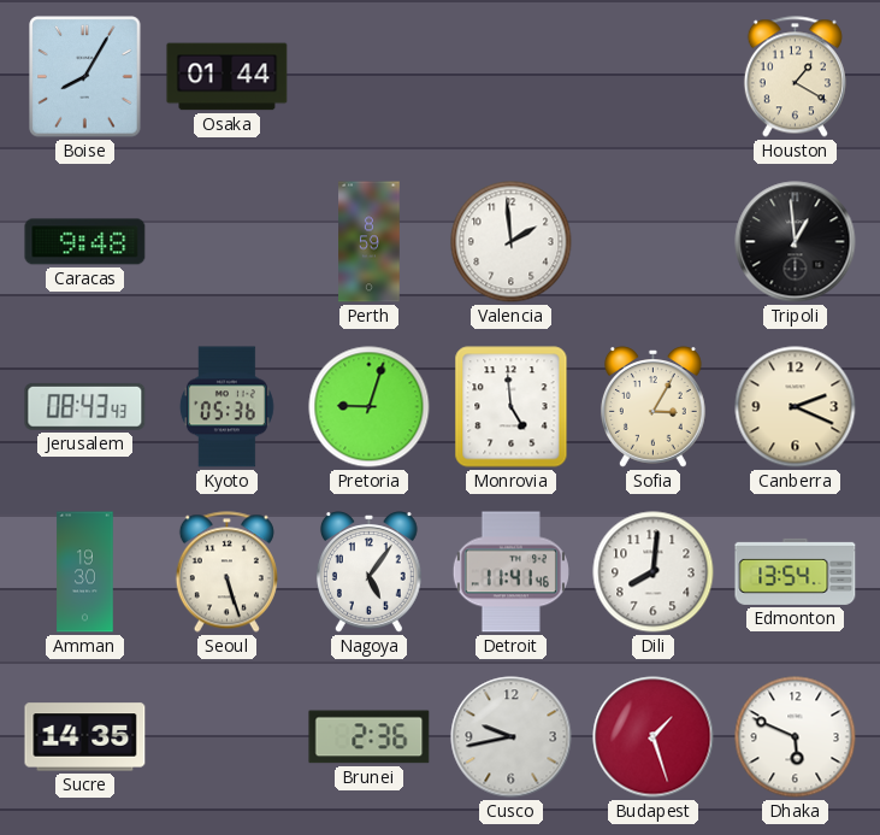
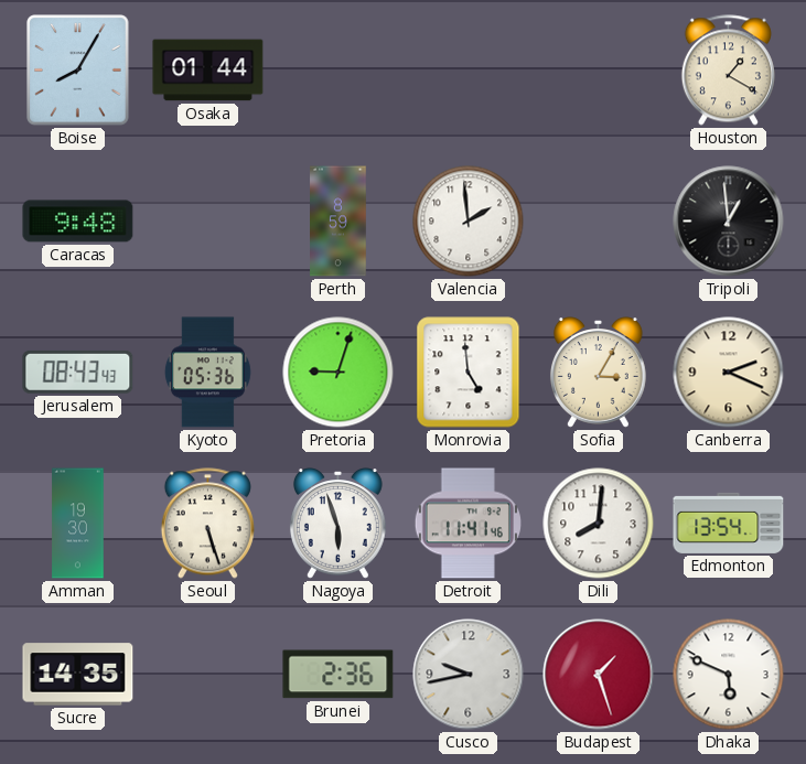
Nagoya: 5:06 -> 5:57 (337, 524)
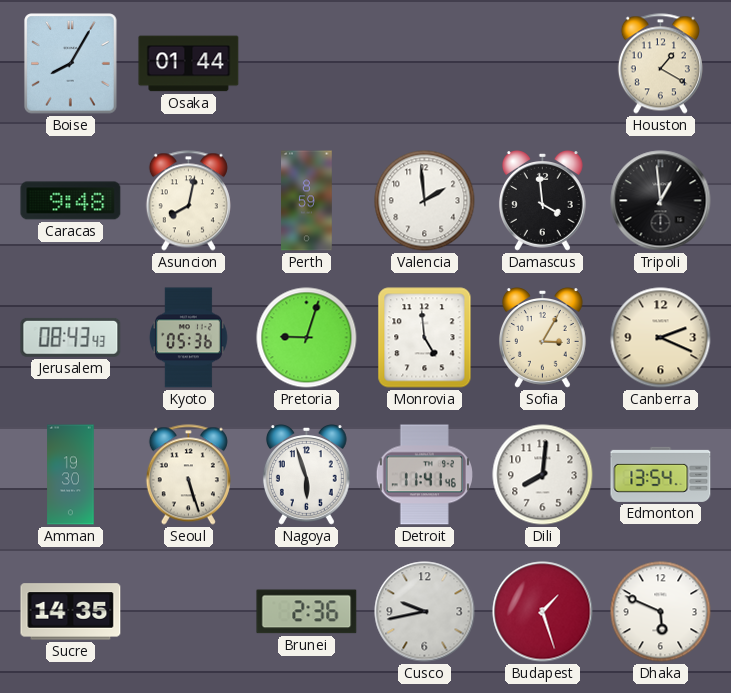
Asuncion: none -> 8:02 (188, 201)
Damascus: none -> 3:59 (542, 201)
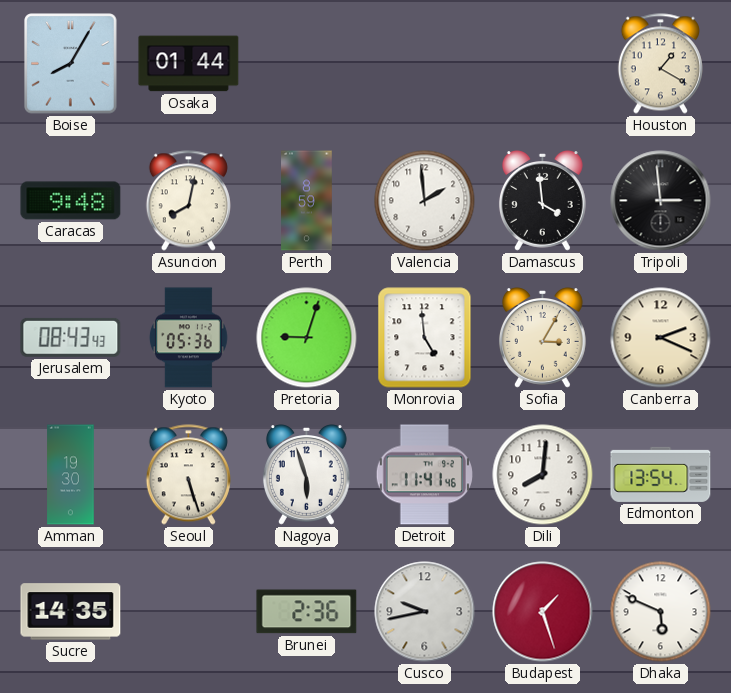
Tripoli: 12:59 -> 2:59 (661, 201)
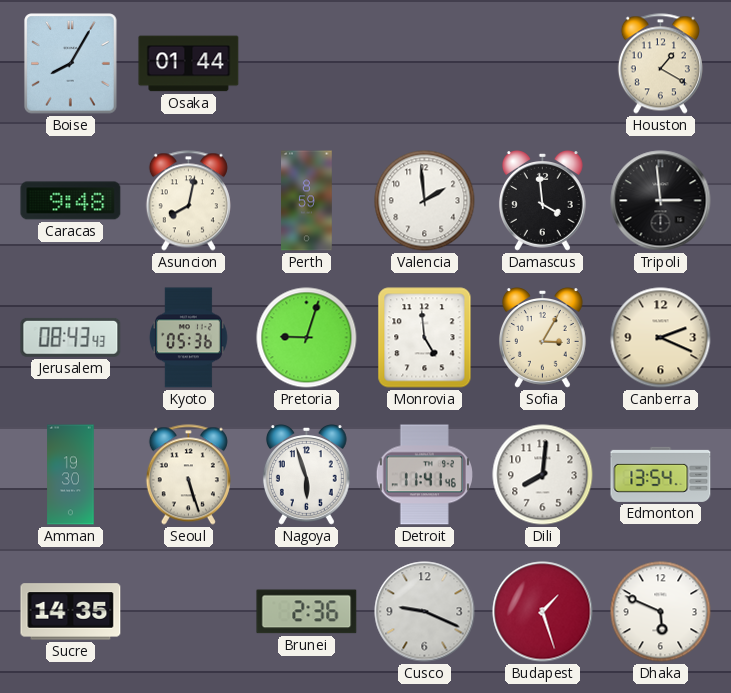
Cusco: 9:43 -> 9:19 (425, 612)
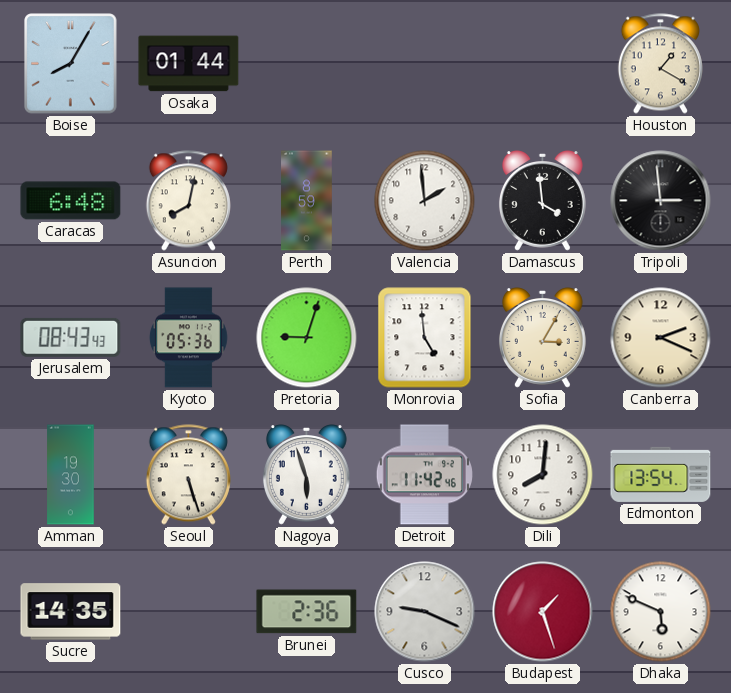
Caracas: 9:48 -> 6:48 (71, 201)
Detroit: 11:41 -> 11:42 (424, 475)
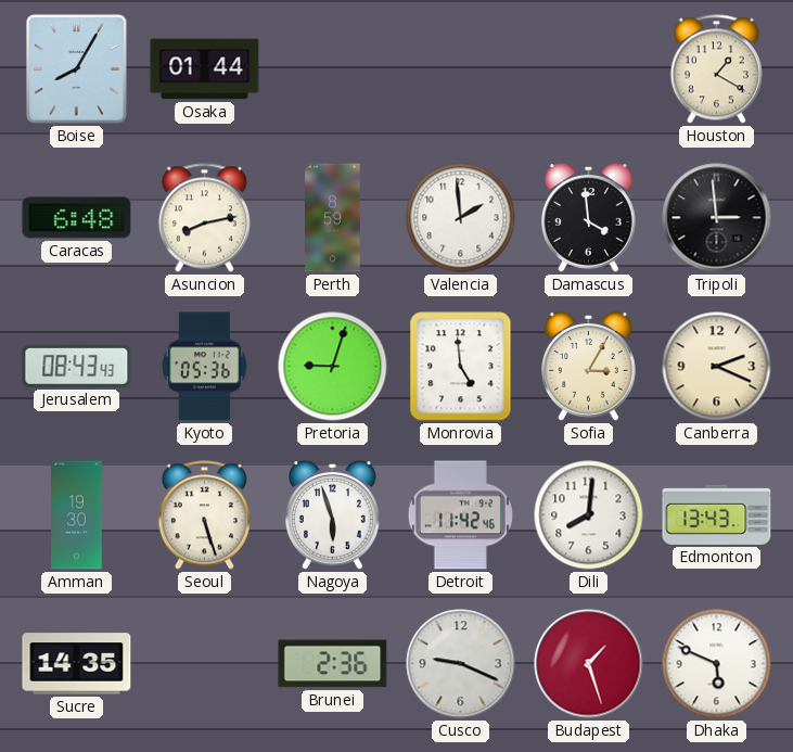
Asuncion: 8:02 -> 8:13 (204, 218)
Edmonton: 13:54 -> 13:43 (717, 514)
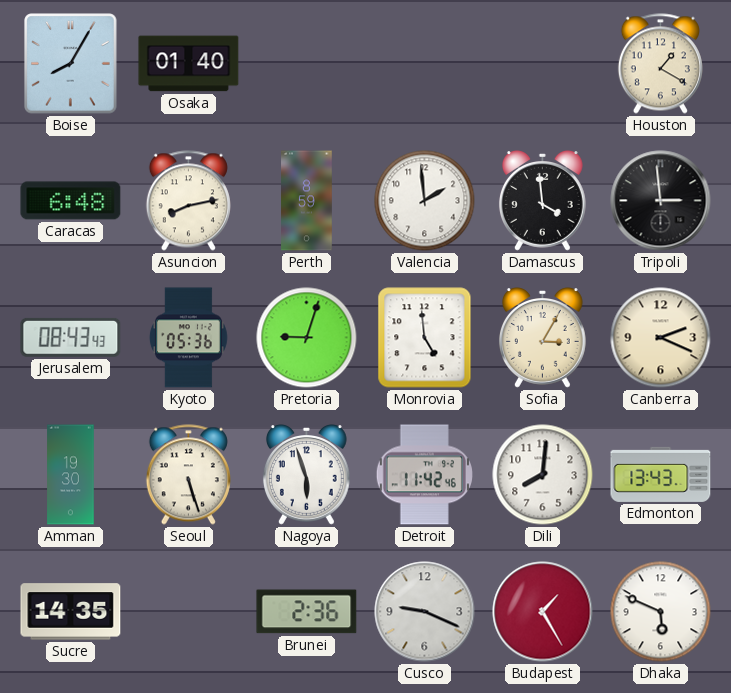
Osaka: 01:44 -> 01:40 (189, 64)
Budapest: 1:27 -> 1:25 (543, 612)
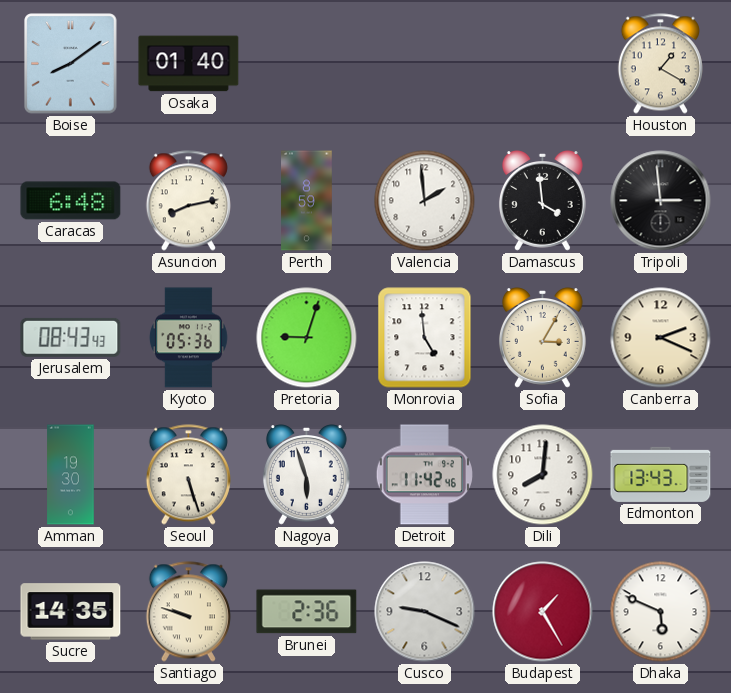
Boise: 8:05 -> 8:09 (71, 64)
Santiago: none -> 9:48 (188, 612)
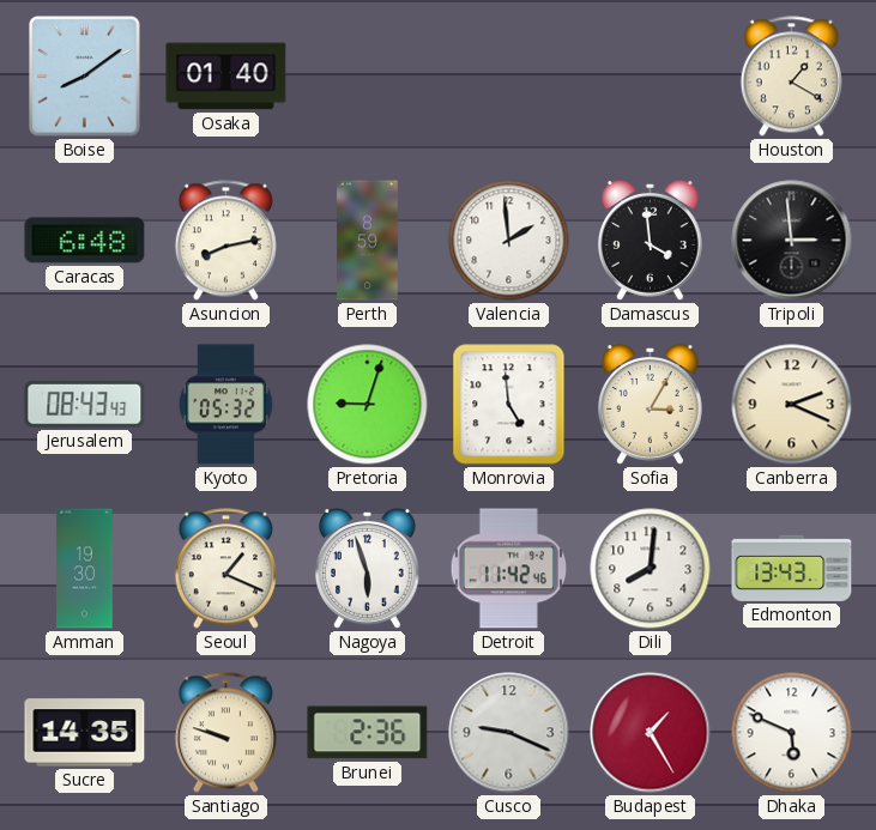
Kyoto: 05:36 -> 05:32 (225, 405)
Seoul: 5:27 -> 1:19 (225, 569)
